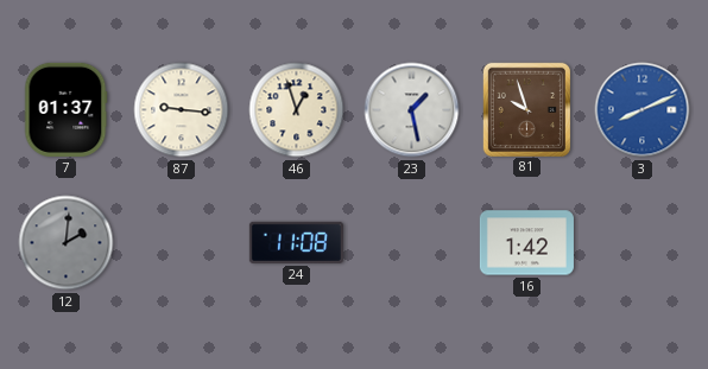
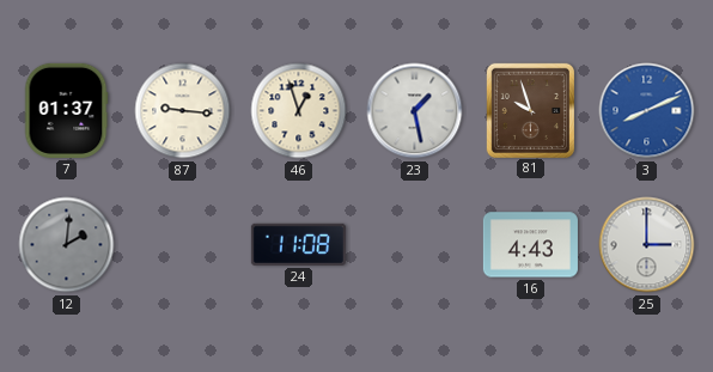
16: 1:42 -> 4:43 (530, 245)
25: none -> 3:00 (647, 245)
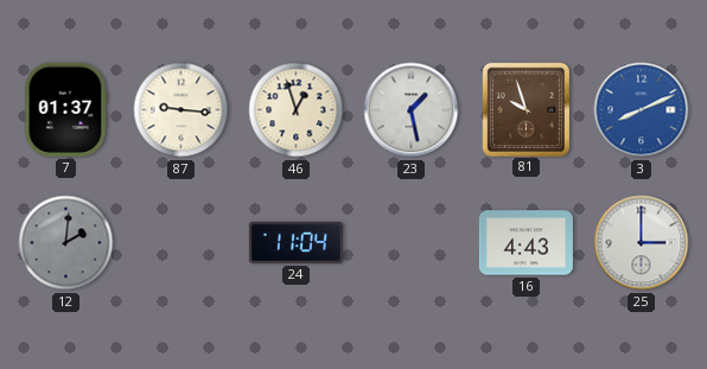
24: 11:08 -> 11:04 (295, 242)
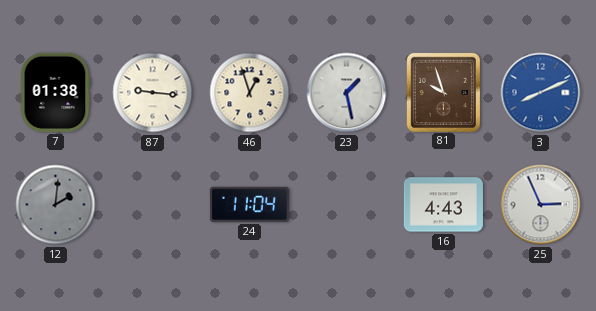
7: 01:37 -> 01:38 (55, 92)
25: 3:00 -> 2:56 (541, 205)
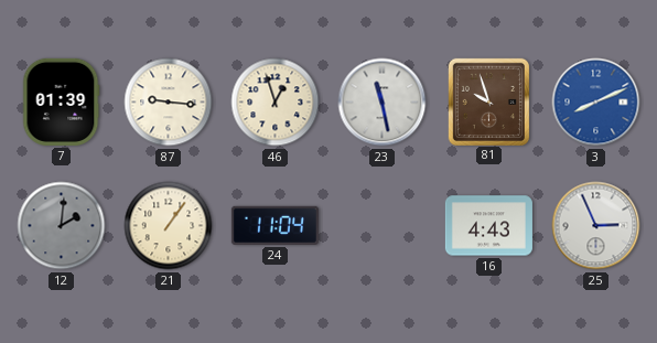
7: 01:38 -> 01:39 (61, 101)
23: 1:28 -> 11:28 (383, 103)
21: none -> 1:06 (169, 226)
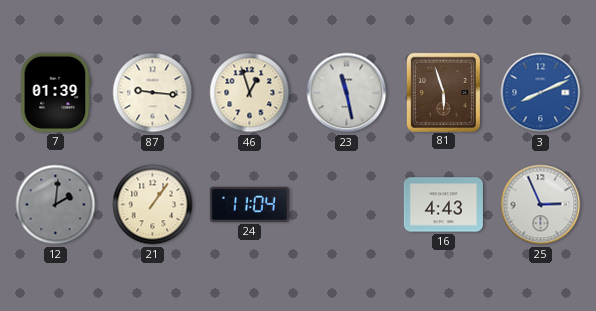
81: 9:57 -> 5:57 (443, 92)
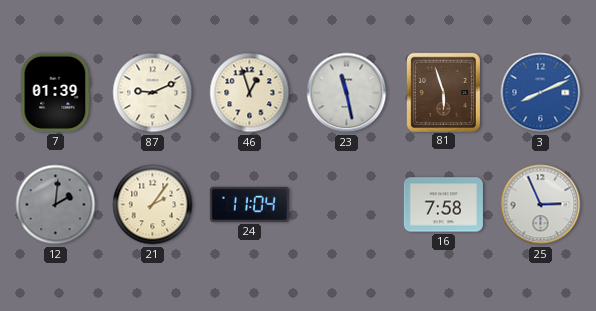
87: 9:16 -> 9:11 (153, 93)
21: 1:06 -> 2:06 (153, 205)
16: 4:43 -> 7:58 (443, 205)
